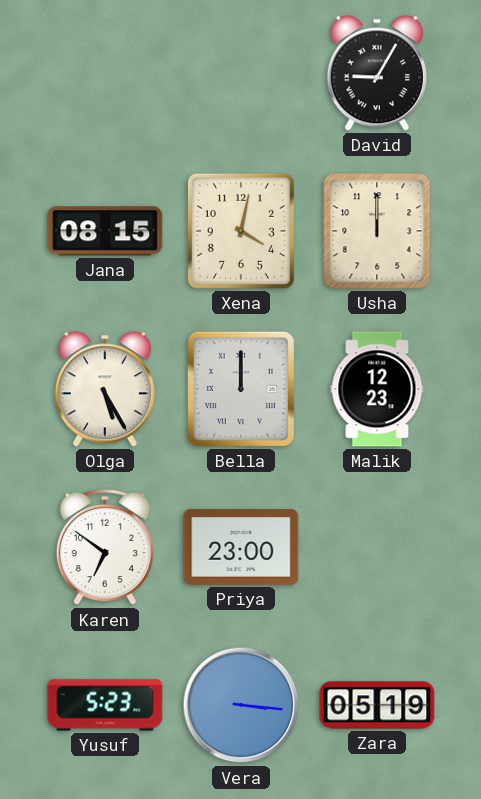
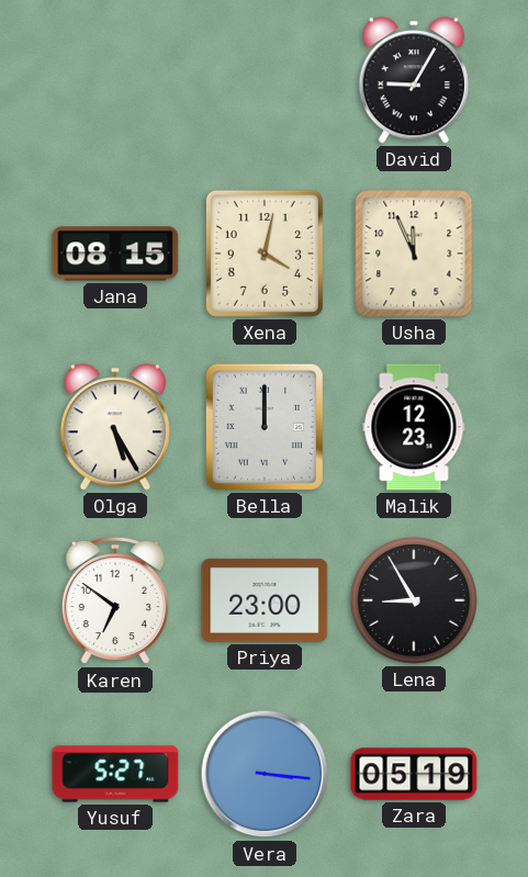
Usha: 12:00 -> 11:56 (414, 254)
Lena: none -> 8:55 (414, 600)
Yusuf: 5:23 -> 5:27 (115, 774)
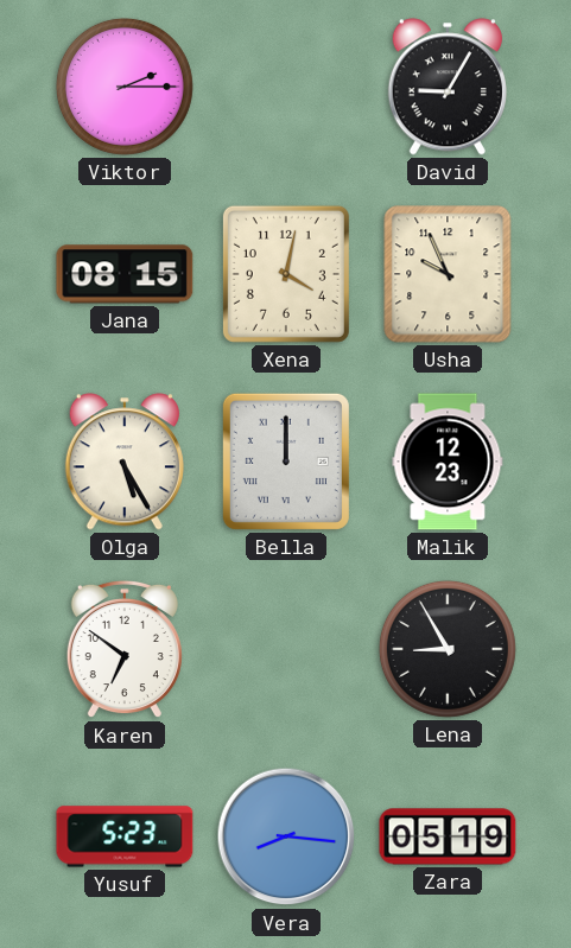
Viktor: none -> 2:15 (125, 87)
Usha: 11:56 -> 9:56 (448, 274)
Priya: 23:00 -> none (265, 600)
Yusuf: 5:27 -> 5:23 (125, 836)
Vera: 3:16 -> 8:16 (286, 836)
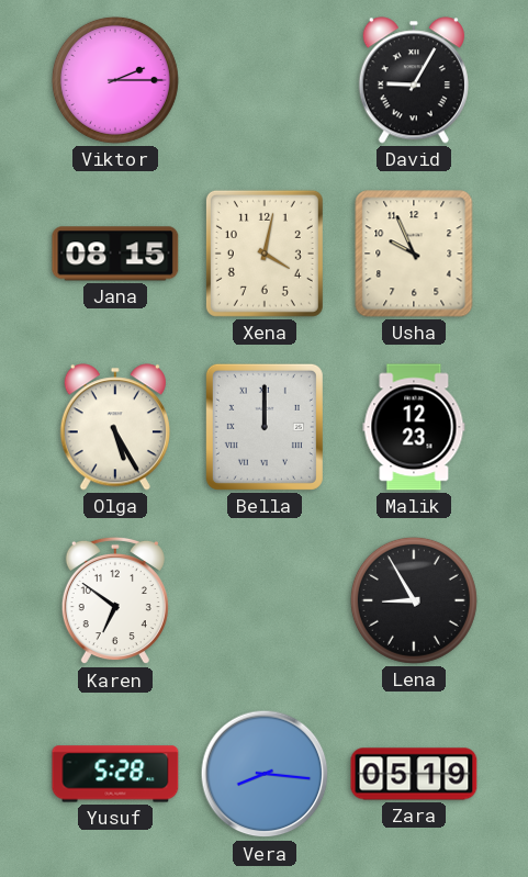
Yusuf: 5:23 -> 5:28 (115, 774)
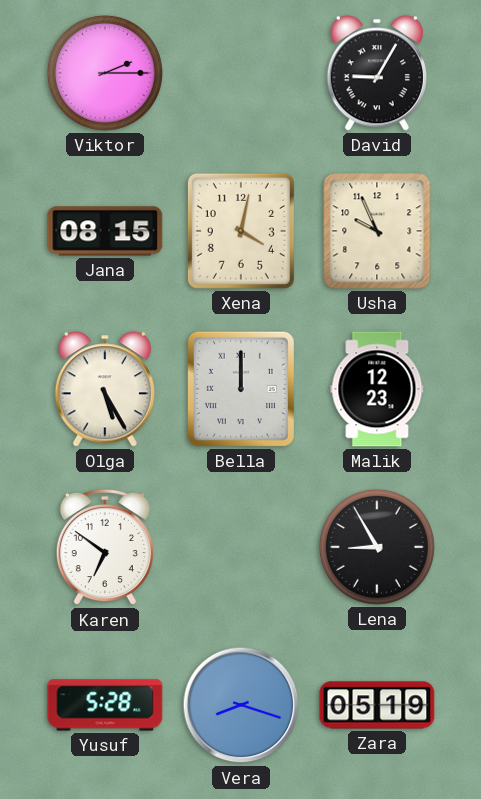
Vera: 8:16 -> 8:18 (241, 705)
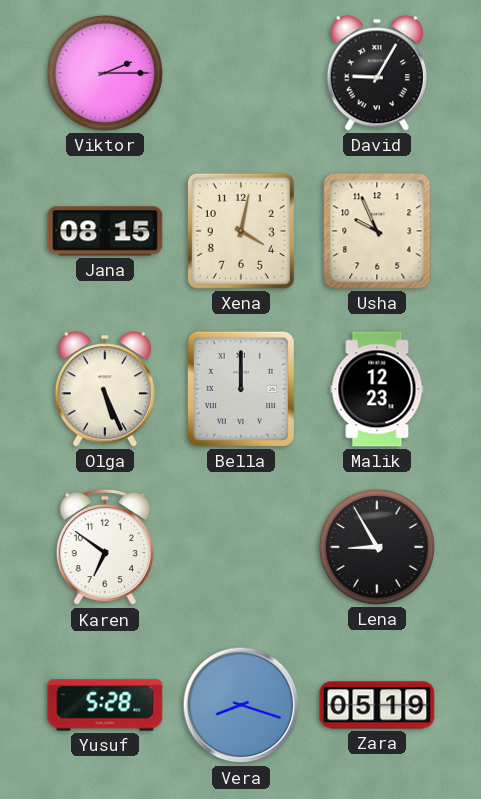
Olga: 5:25 -> 5:26 (105, 389)
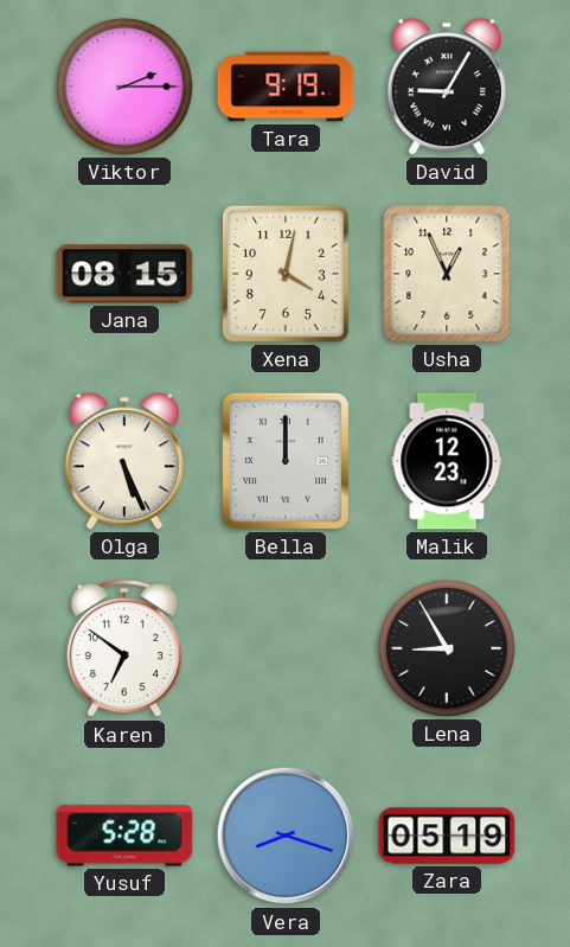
Tara: none -> 9:19 (286, 87)
Usha: 9:56 -> 12:56 (447, 274)
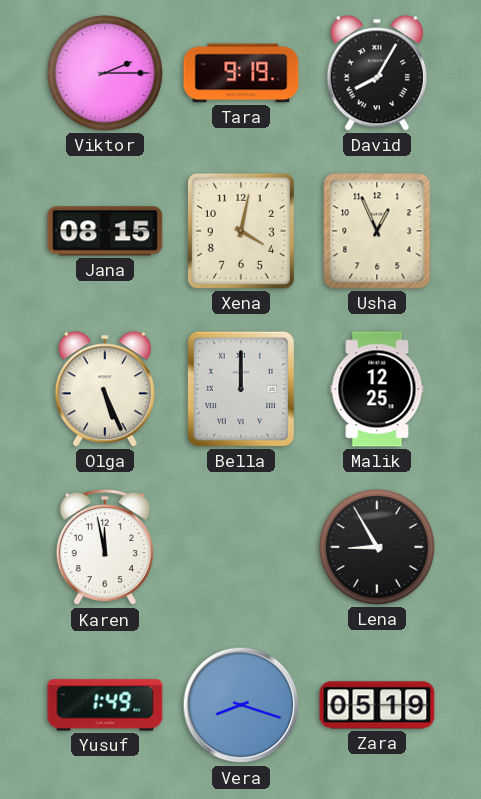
David: 9:05 -> 8:05 (377, 73)
Malik: 12:23 -> 12:25 (377, 389)
Karen: 6:51 -> 11:58 (105, 547)
Yusuf: 5:28 -> 1:49 (105, 705)
